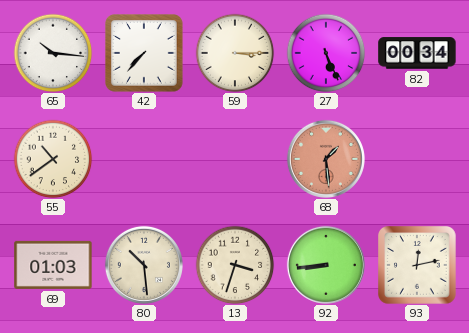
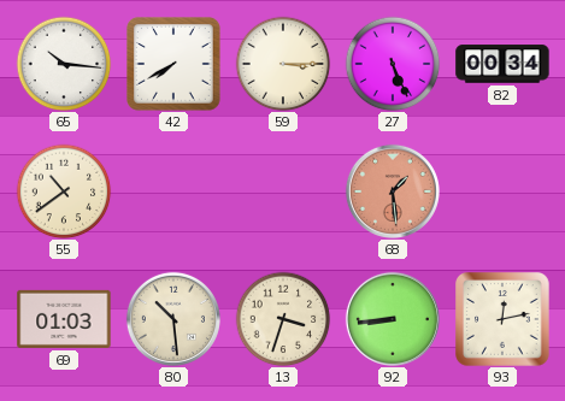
42: 7:37 -> 7:40 (175, 65)
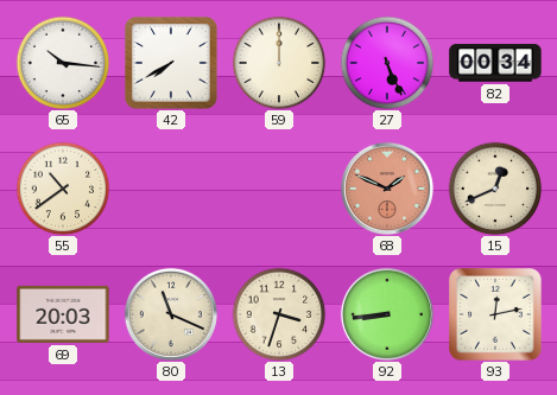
59: 3:15 -> 12:00 (279, 63)
68: 1:29 -> 1:49 (387, 189)
15: none -> 12:41 (495, 189)
69: 01:03 -> 20:03 (63, 314)
80: 10:29 -> 11:19 (171, 314)
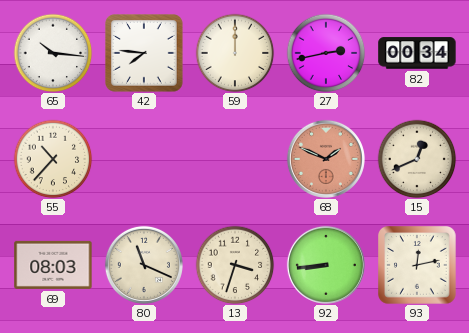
42: 7:40 -> 7:46 (145, 54)
27: 5:26 -> 2:43 (326, 53)
55: 10:39 -> 10:37 (53, 159)
69: 20:03 -> 08:03 (53, 265)
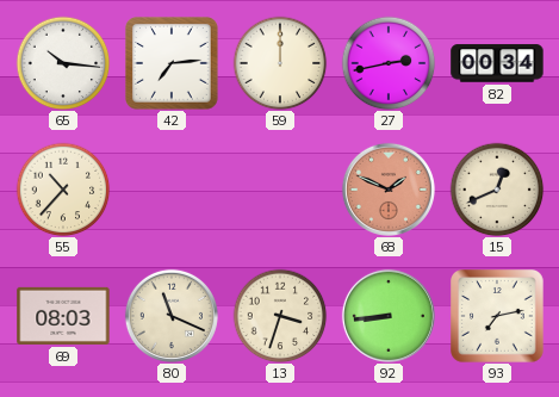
42: 7:46 -> 7:14 (173, 64)
93: 12:13 -> 7:13 (498, 317)
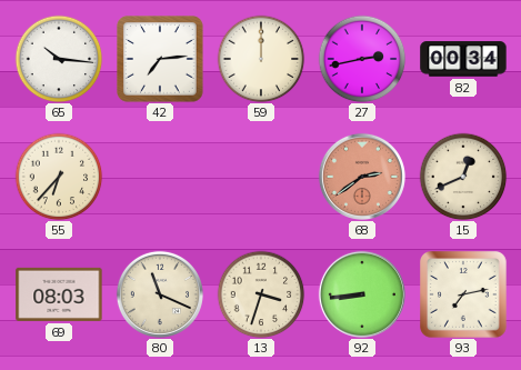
55: 10:37 -> 6:37 (59, 177)
68: 1:49 -> 2:39 (362, 177)
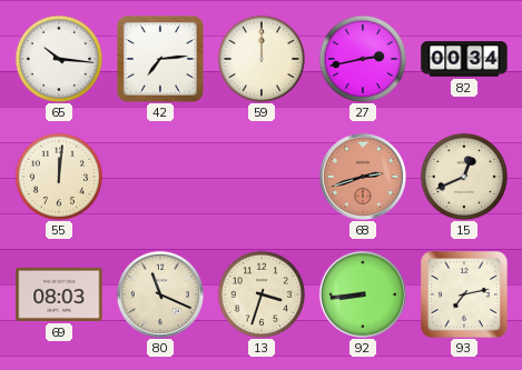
55: 6:37 -> 12:01 (59, 177)
68: 2:39 -> 2:42 (363, 177)
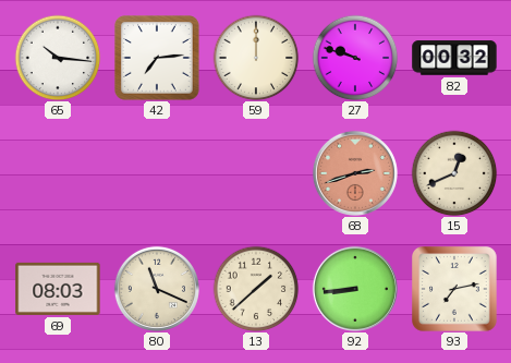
27: 2:43 -> 9:48 (355, 58)
82: 00:34 -> 00:32 (454, 58)
55: 12:01 -> none (59, 177)
13: 3:33 -> 1:38 (256, 289)
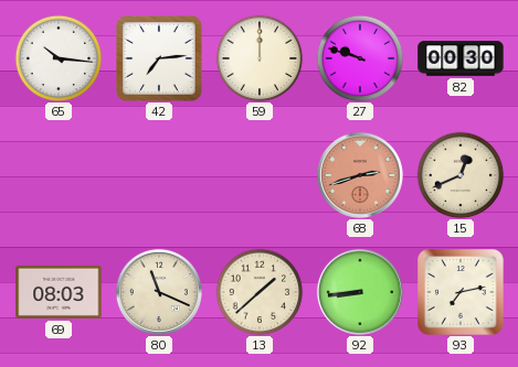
82: 00:32 -> 00:30 (461, 58)
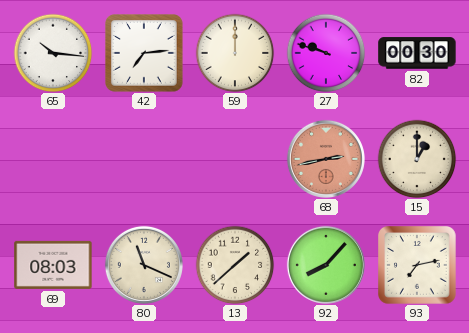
68: 2:42 -> 2:43 (326, 159)
15: 12:41 -> 1:00 (417, 159)
92: 8:44 -> 8:07 (326, 265)
